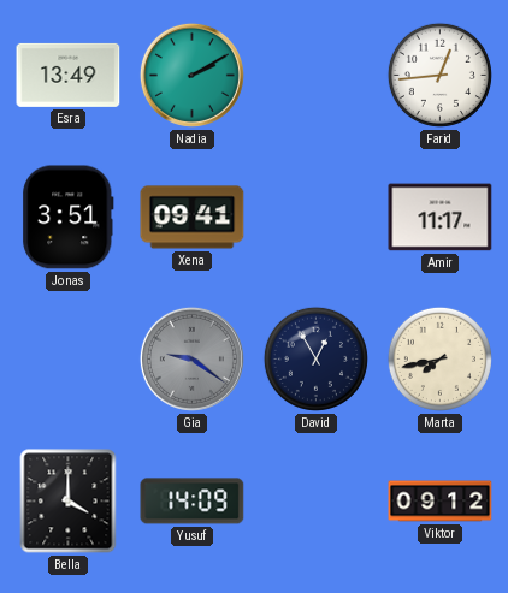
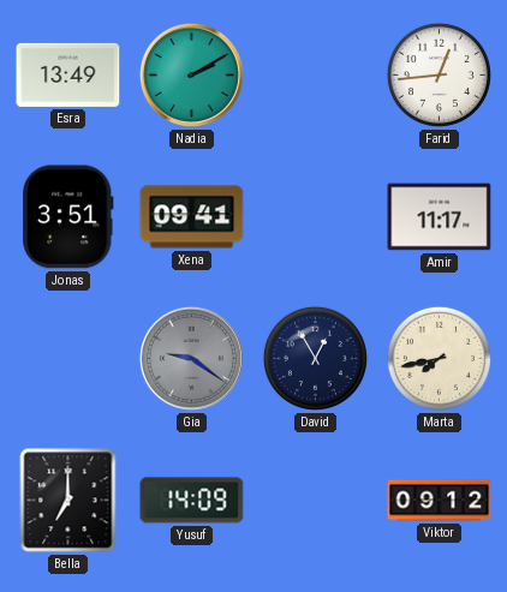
Bella: 4:00 -> 7:00 (68, 501)
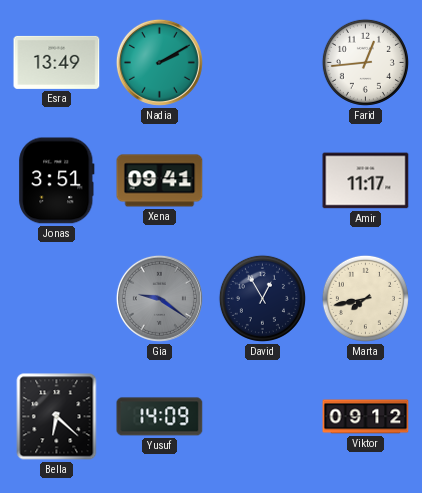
Bella: 7:00 -> 6:22 (57, 417)
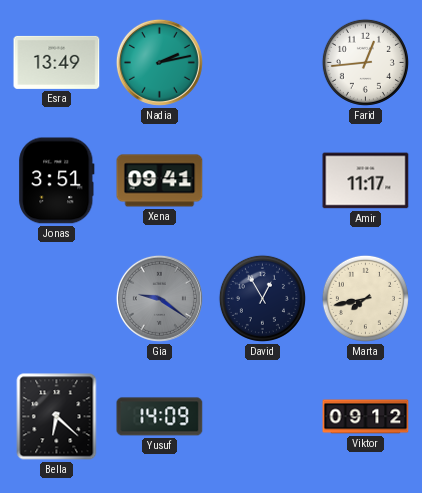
Nadia: 2:10 -> 2:13 (159, 62)
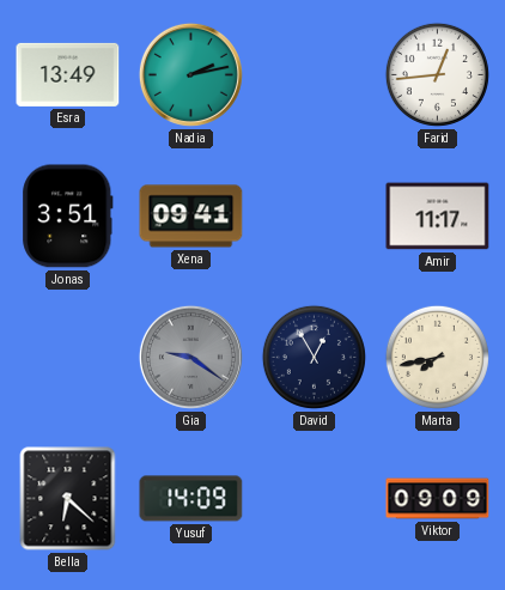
Viktor: 09:12 -> 09:09 (438, 499)
